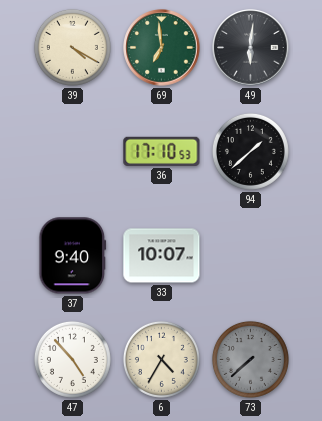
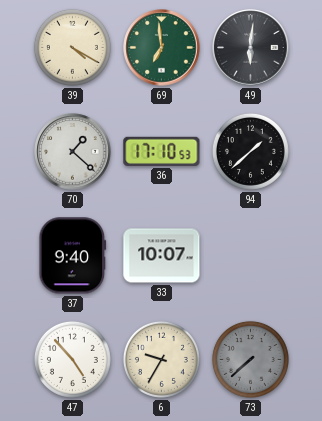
70: none -> 1:22 (73, 152)
6: 4:35 -> 9:35 (161, 359)
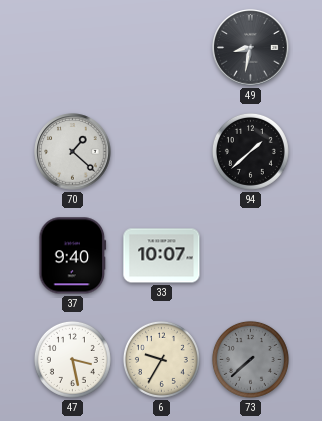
39: 4:20 -> none (72, 47)
69: 6:59 -> none (162, 48)
49: 6:01 -> 8:32 (251, 48)
36: 17:10 -> none (162, 151)
47: 4:53 -> 3:28 (72, 359)
